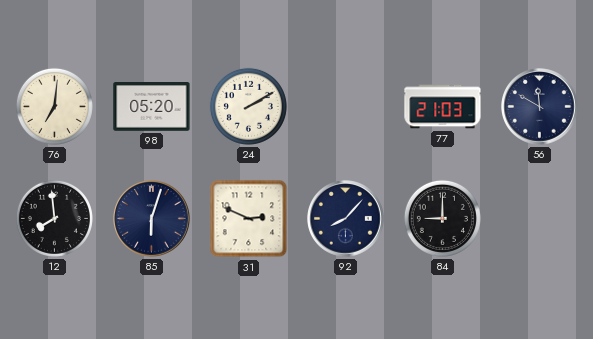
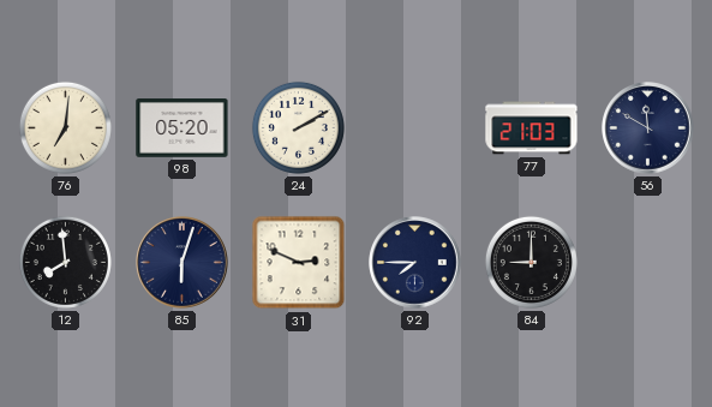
92: 8:07 -> 7:45 (415, 263)
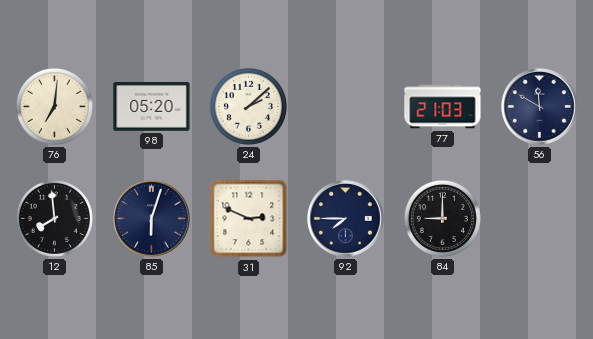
24: 2:10 -> 2:08 (248, 106)
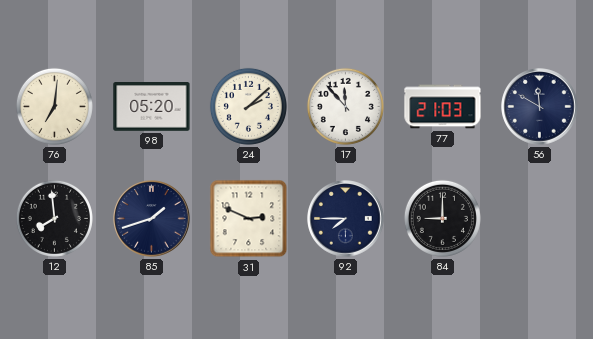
17: none -> 11:53 (345, 106)
85: 6:03 -> 1:42 (152, 219)
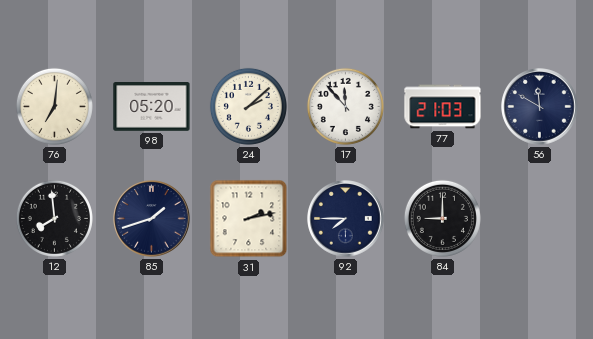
31: 2:49 -> 2:13 (249, 219)
